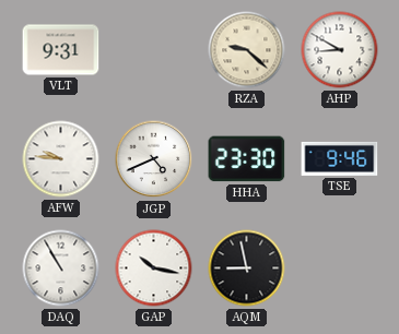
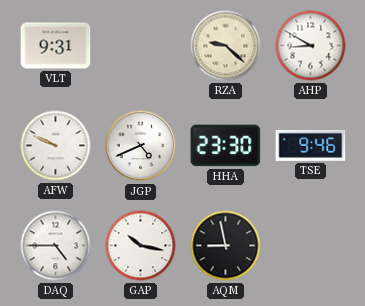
AFW: 9:46 -> 9:49 (56, 146)
DAQ: 10:55 -> 4:45 (56, 246)
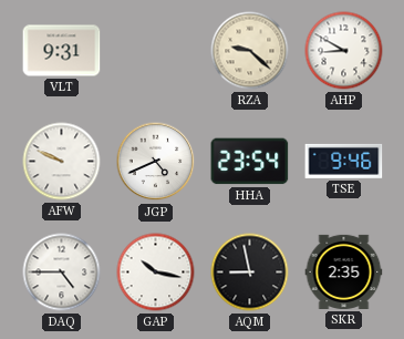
HHA: 23:30 -> 23:54 (250, 162)
SKR: none -> 2:35 (344, 271)
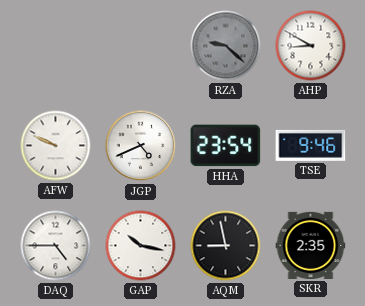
VLT: 9:31 -> none (62, 51)
RZA dial: cream -> grey (226, 46)
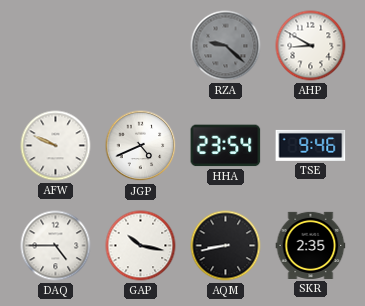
AQM: 8:58 -> 8:43 (226, 246)
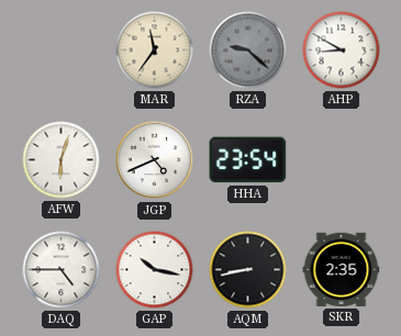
MAR: none -> 11:36 (155, 51)
AFW: 9:49 -> 6:03 (62, 160)
TSE: 9:46 -> none (311, 145)
